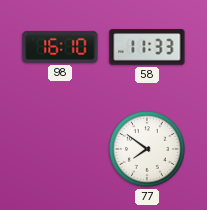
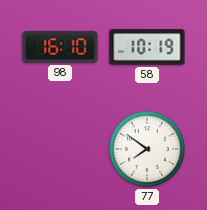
58: 11:33 -> 10:19 (147, 47)
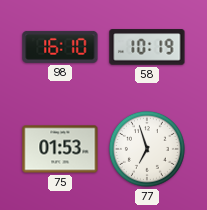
75: none -> 01:53 (60, 149)
77: 7:51 -> 6:57 (147, 149)
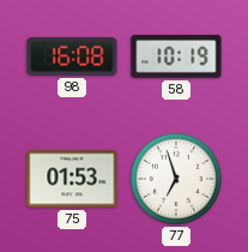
98: 16:10 -> 16:08 (72, 56)
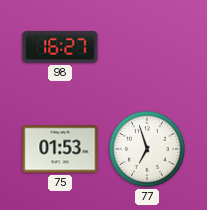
98: 16:08 -> 16:27 (60, 47)
58: 10:19 -> none (176, 56)
